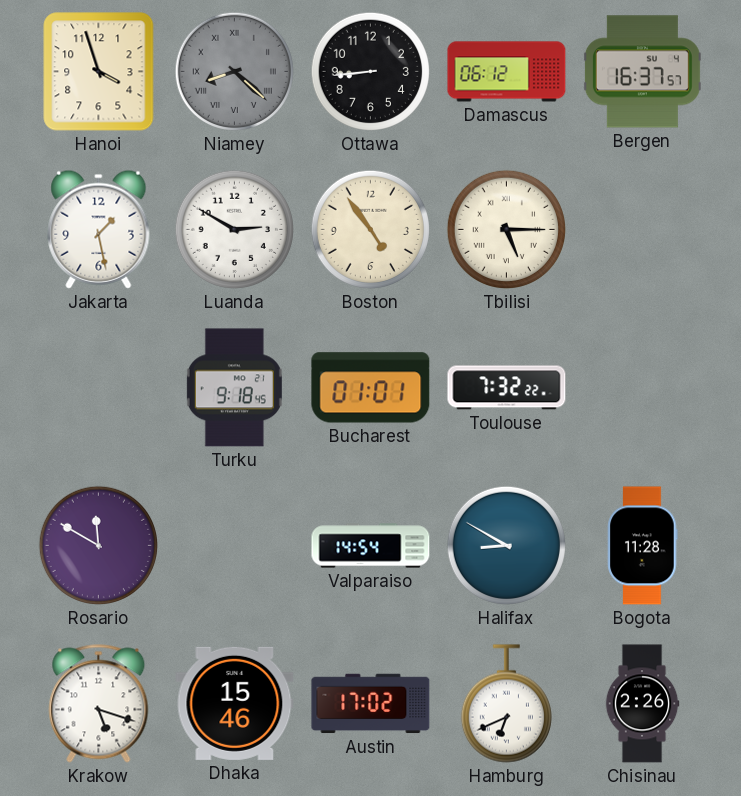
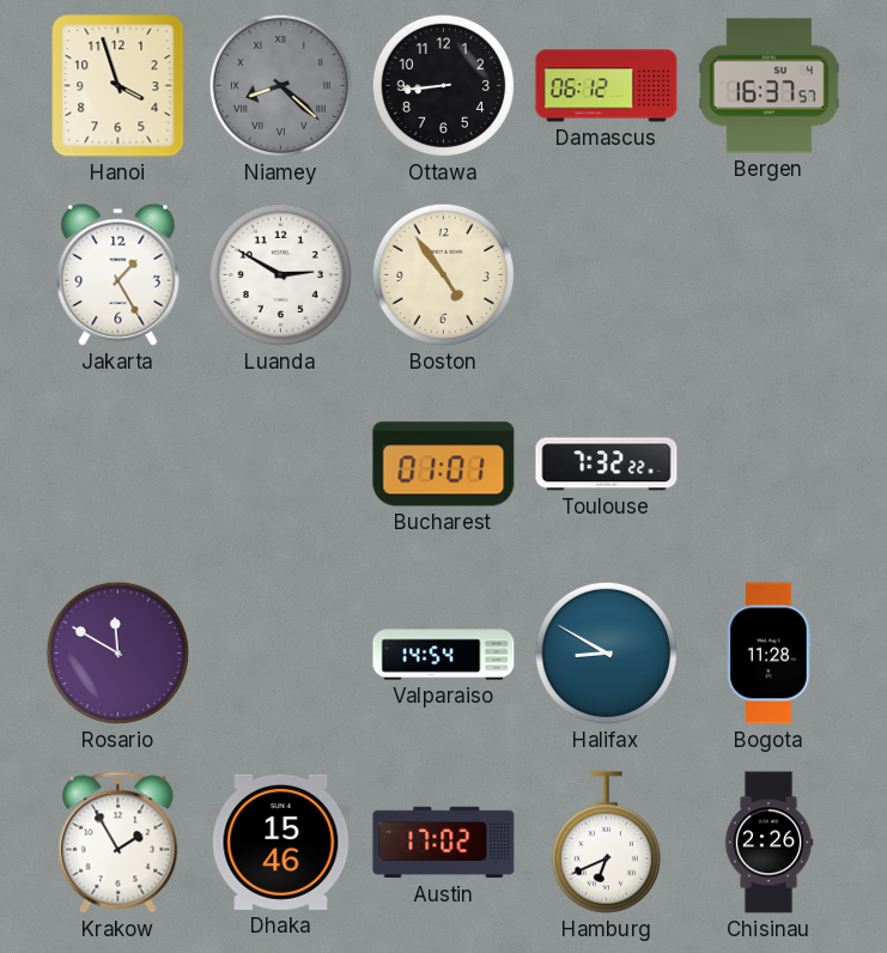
Jakarta: 1:28 -> 1:25 (119, 274)
Tbilisi: 5:15 -> none (506, 229)
Turku: 9:18 -> none (234, 388)
Krakow: 5:18 -> 1:55 (119, 843)
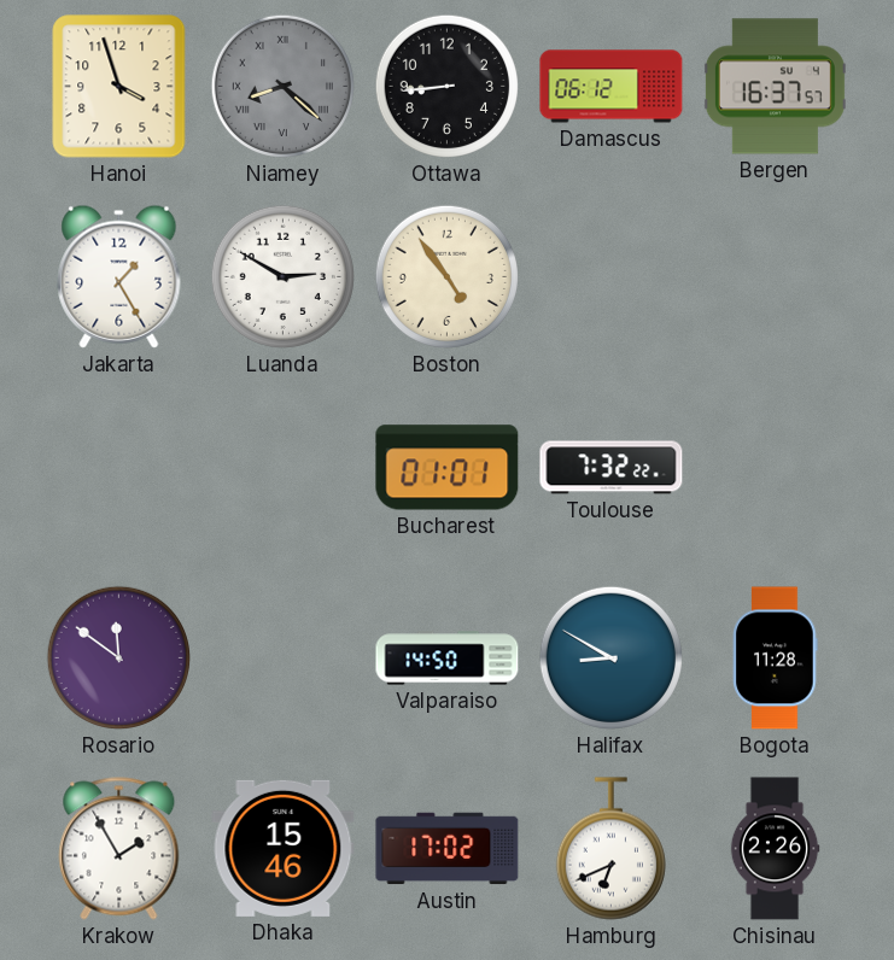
Rosario: 11:50 -> 11:51 (118, 657)
Valparaiso: 14:54 -> 14:50 (448, 658)
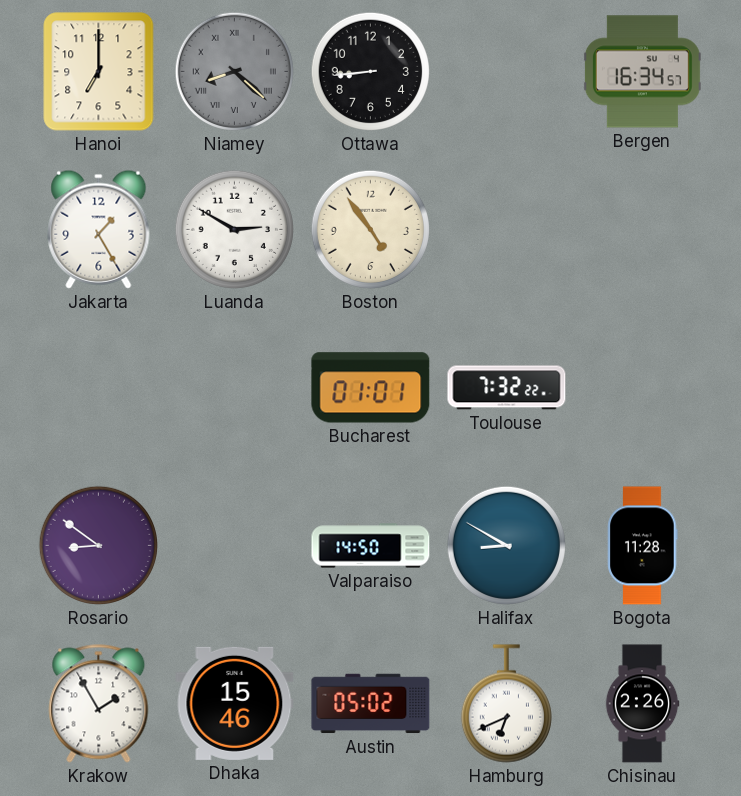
Hanoi: 3:57 -> 7:00 (99, 72)
Damascus: 06:12 -> none (612, 87)
Bergen: 16:37 -> 16:34 (642, 72)
Rosario: 11:51 -> 8:51 (98, 545)
Austin: 17:02 -> 05:02 (371, 704)
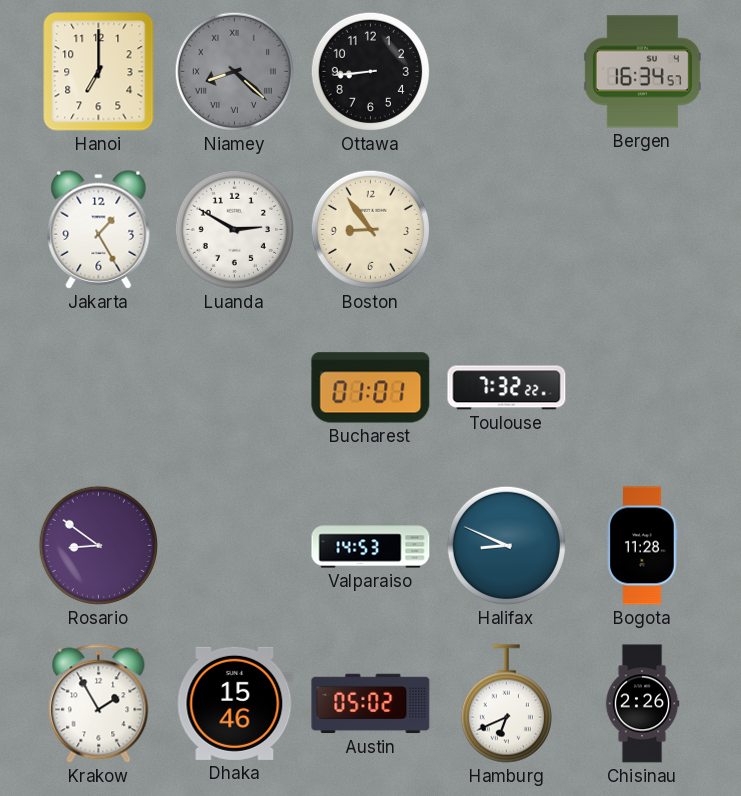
Boston: 4:54 -> 8:54 (370, 229)
Valparaiso: 14:50 -> 14:53 (371, 546)
Halifax: 8:50 -> 8:49 (506, 545)
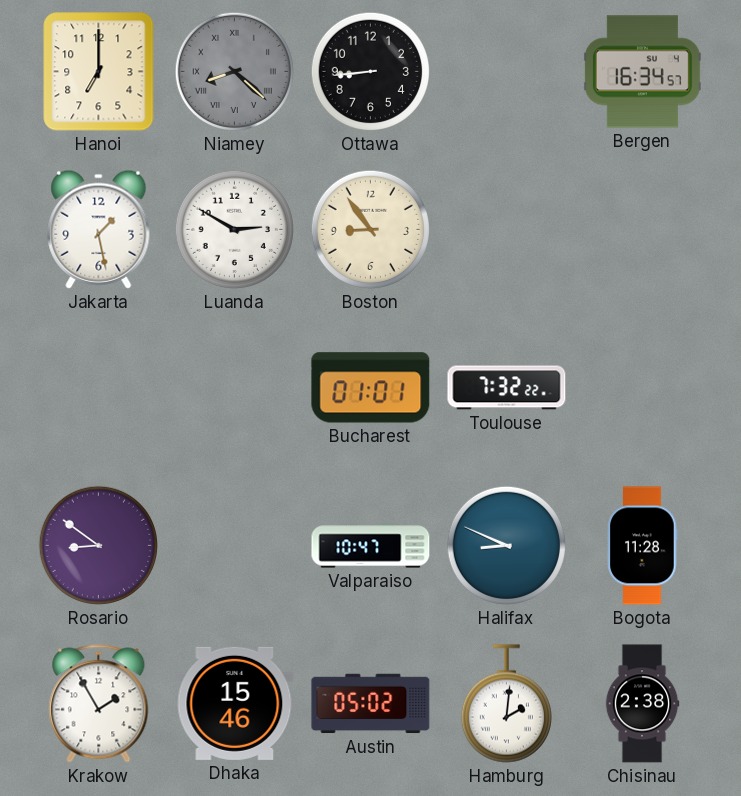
Jakarta: 1:25 -> 1:28 (99, 229)
Valparaiso: 14:53 -> 10:47 (371, 546)
Hamburg: 6:41 -> 2:01 (506, 704)
Chisinau: 2:26 -> 2:38 (642, 704)
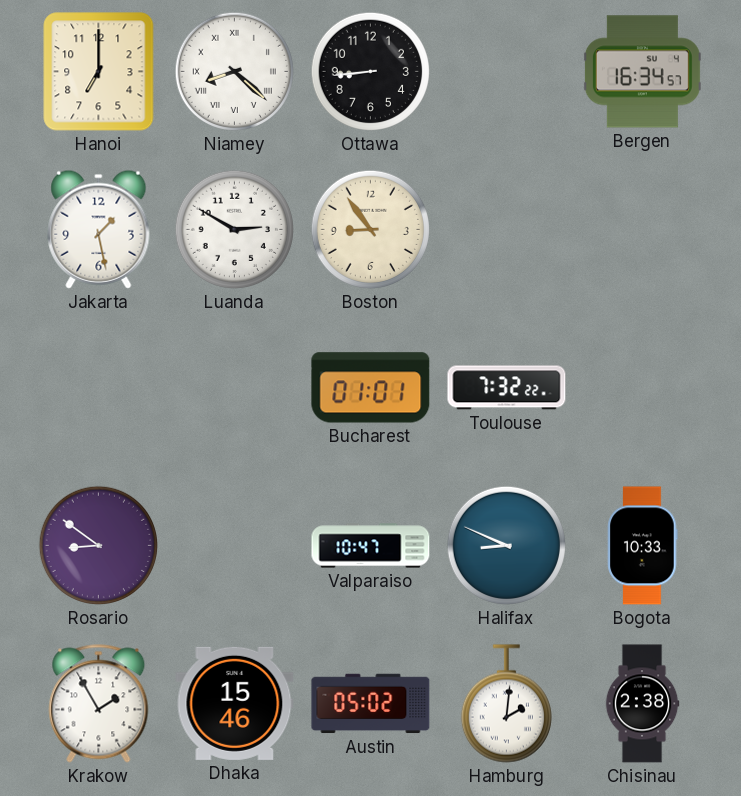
Niamey dial: grey -> white (234, 71)
Bogota: 11:28 -> 10:33 (643, 546)
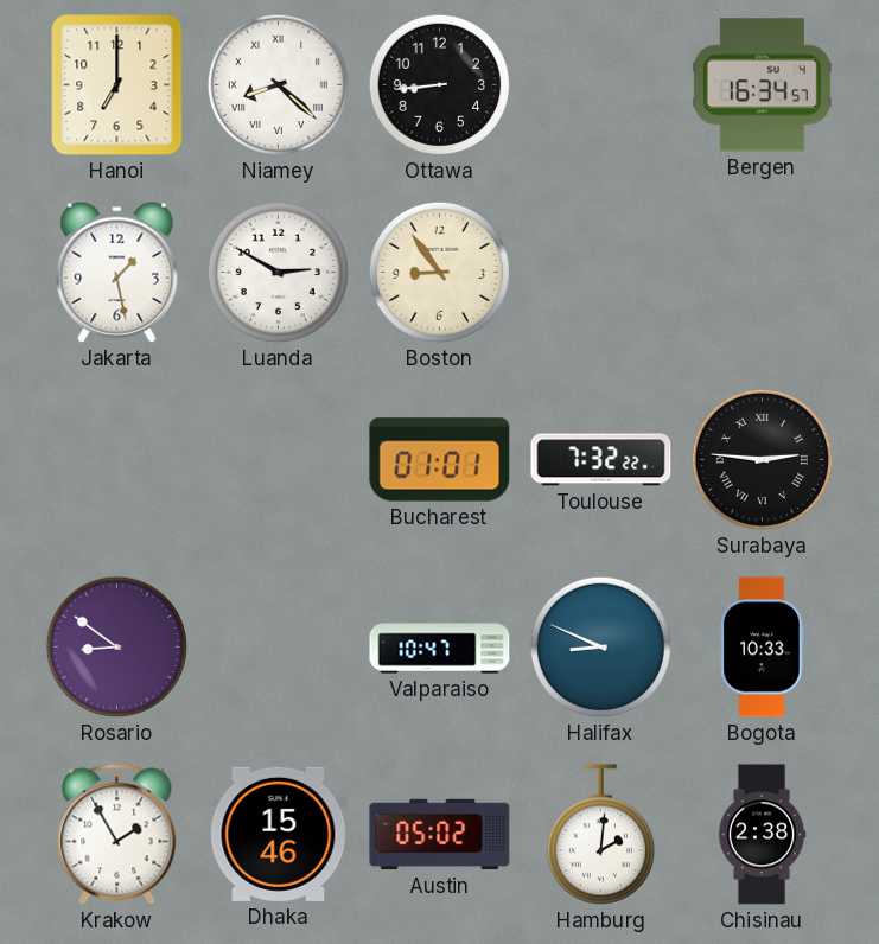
Surabaya: none -> 2:46 (762, 459)
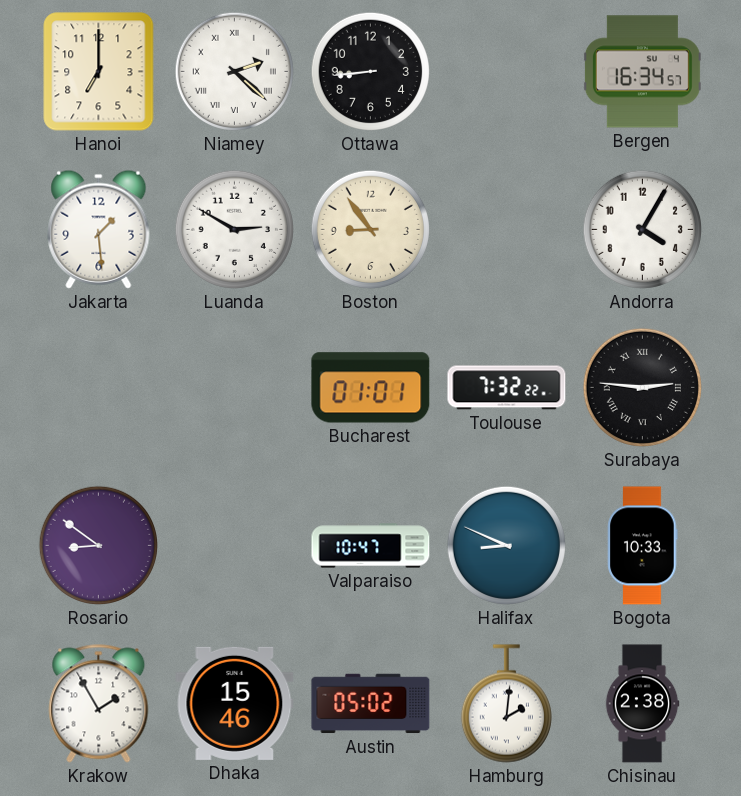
Niamey: 8:22 -> 2:22 (234, 71)
Jakarta: 1:28 -> 1:29 (99, 229)
Andorra: none -> 4:05 (642, 229)
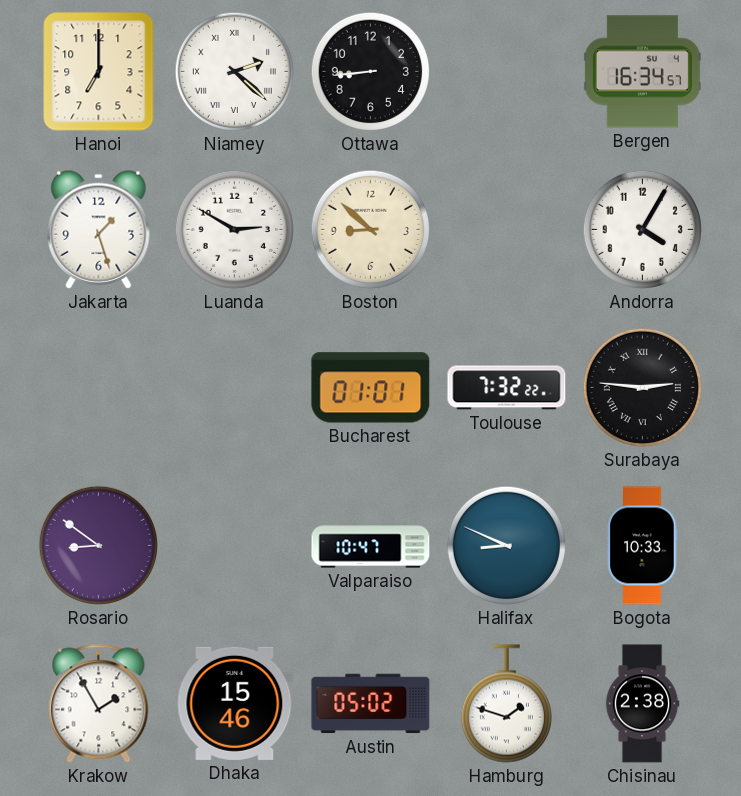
Jakarta: 1:29 -> 1:27 (99, 229)
Boston: 8:54 -> 8:52 (370, 229)
Hamburg: 2:01 -> 1:48 (506, 704)
